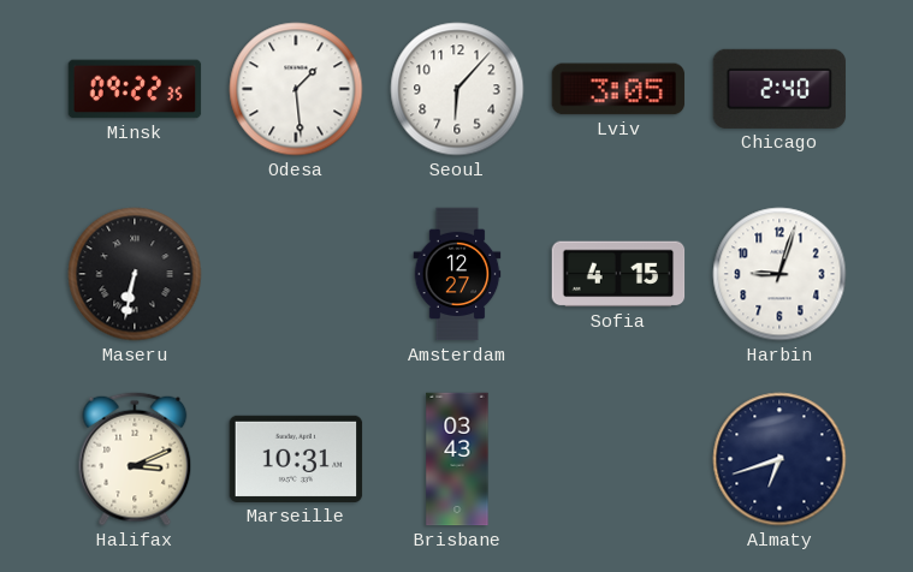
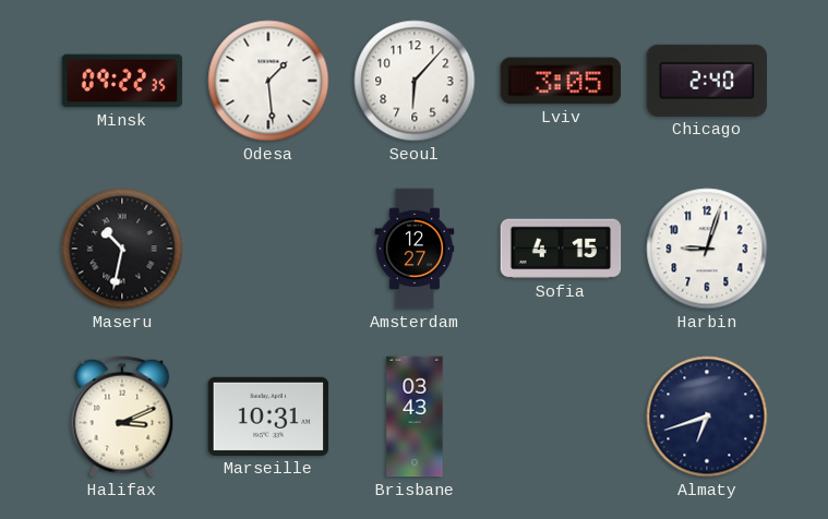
Maseru: 6:32 -> 10:32 (122, 249)
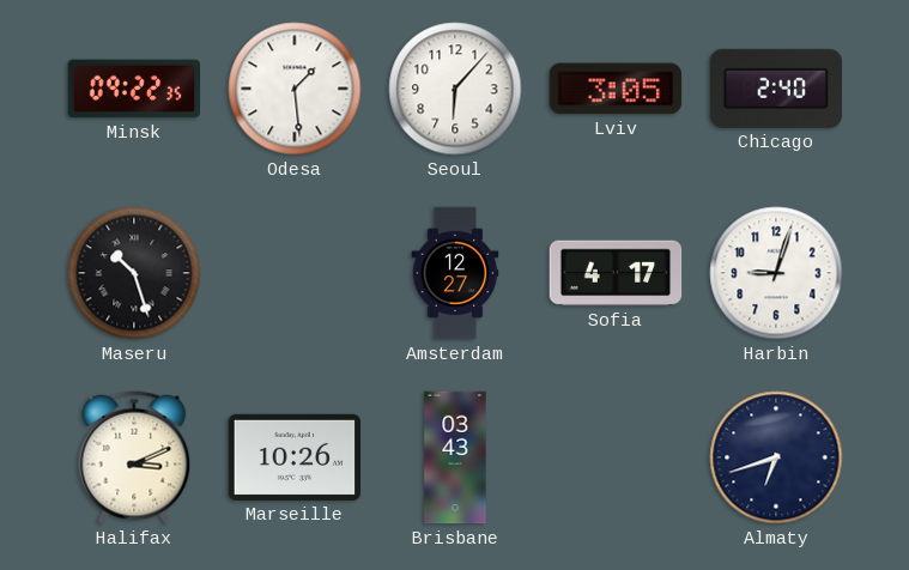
Maseru: 10:32 -> 10:27 (134, 273)
Sofia: 4:15 -> 4:17 (616, 273)
Marseille: 10:31 -> 10:26 (295, 457)
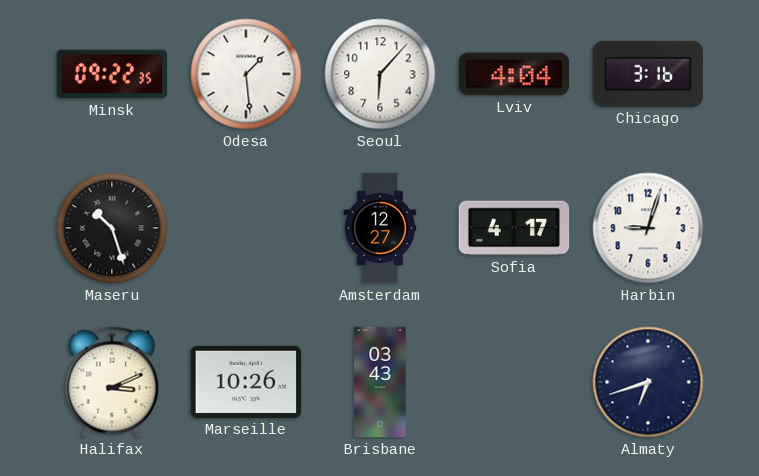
Lviv: 3:05 -> 4:04 (514, 74)
Chicago: 2:40 -> 3:16 (648, 74)
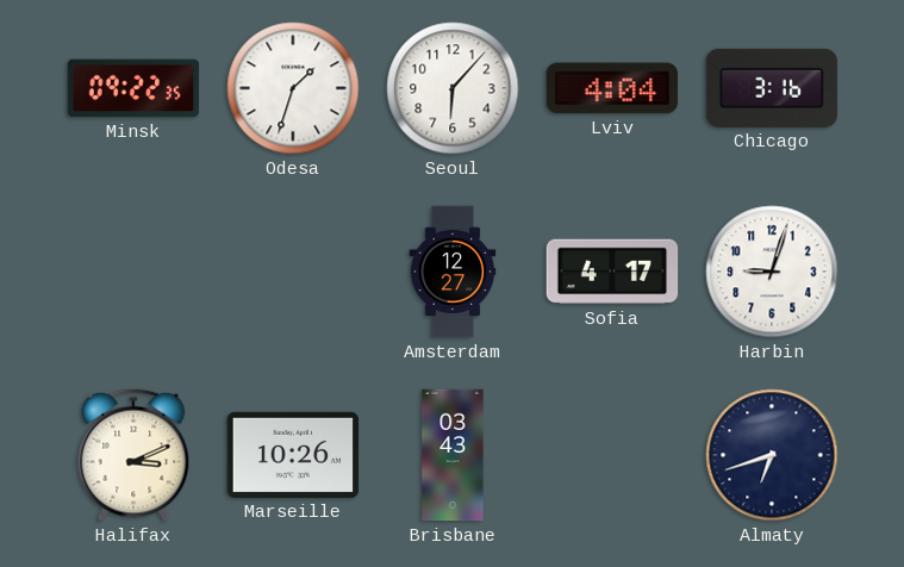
Odesa: 1:29 -> 1:33 (293, 88)
Maseru: 10:27 -> none (112, 228)
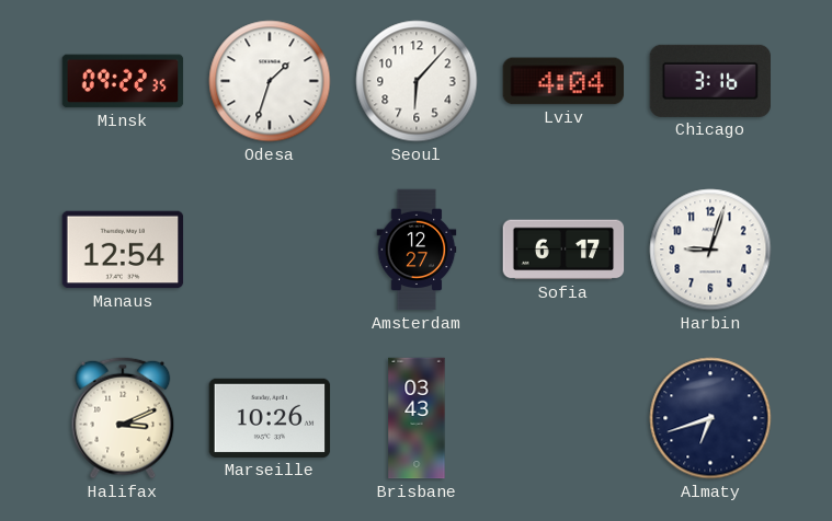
Manaus: none -> 12:54 (123, 250)
Sofia: 4:17 -> 6:17 (563, 250)
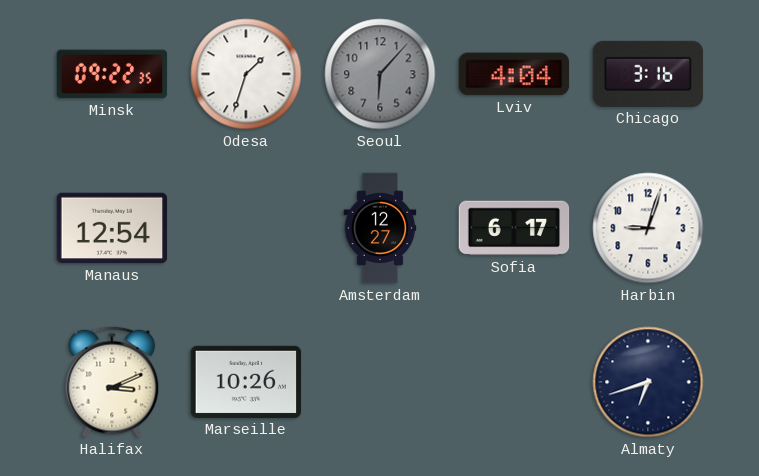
Seoul dial: white -> grey (380, 74)
Brisbane: 03:43 -> none (417, 418)
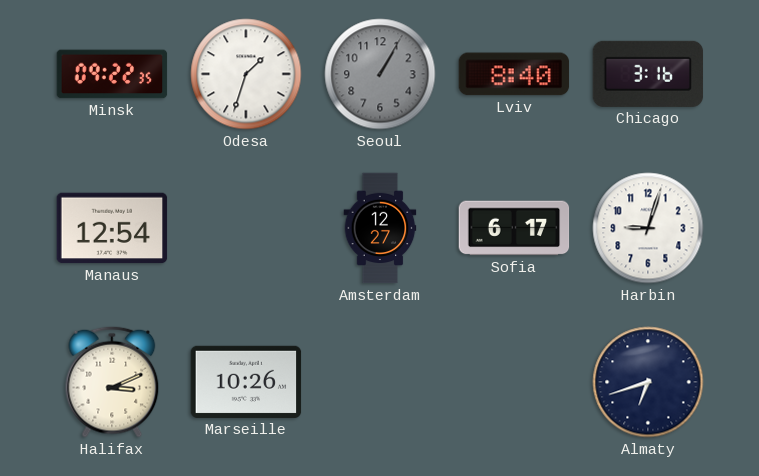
Seoul: 6:07 -> 1:05 (380, 74)
Lviv: 4:04 -> 8:40 (514, 74)
